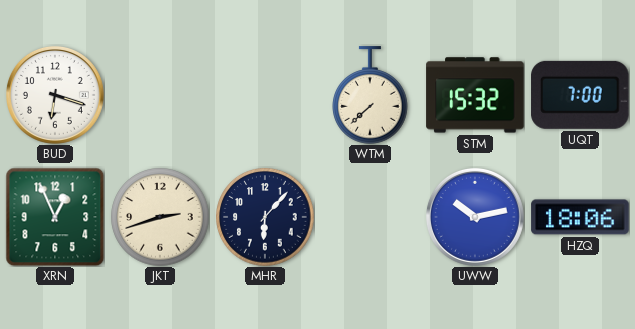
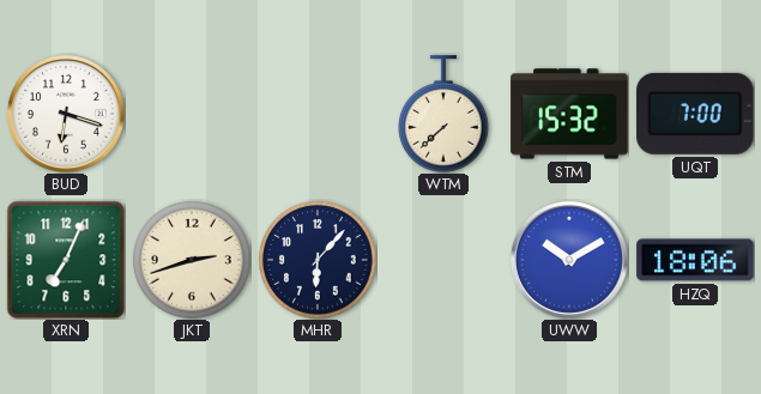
XRN: 12:56 -> 7:04 (66, 260)
UWW: 10:13 -> 10:10 (569, 260)
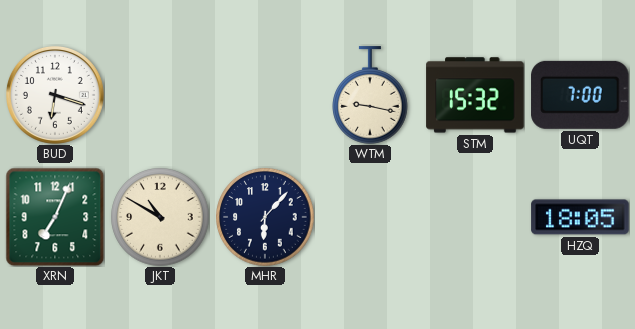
WTM: 7:38 -> 9:17 (370, 95)
JKT: 2:42 -> 10:50 (160, 217)
UWW: 10:10 -> none (569, 260)
HZQ: 18:06 -> 18:05 (580, 217)
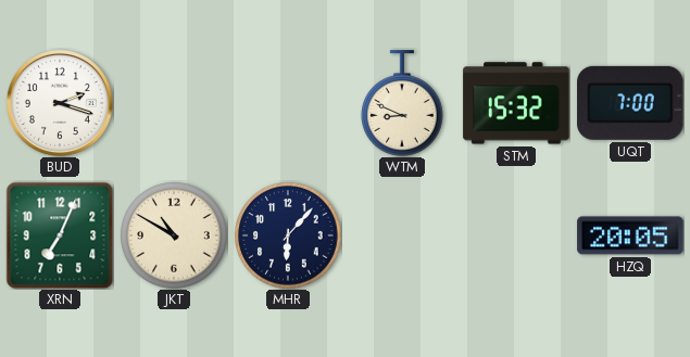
BUD: 6:18 -> 2:18 (60, 103)
WTM: 9:17 -> 8:49 (402, 103)
HZQ: 18:05 -> 20:05 (630, 235)
